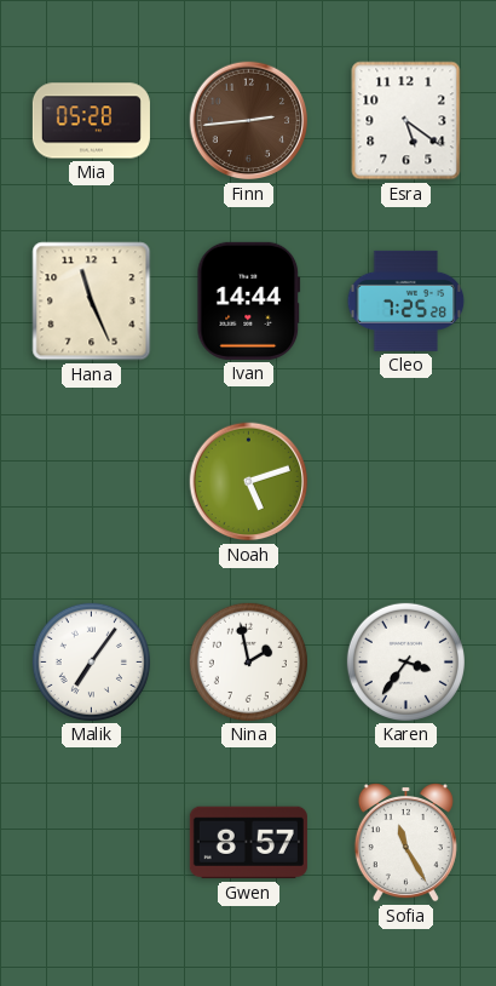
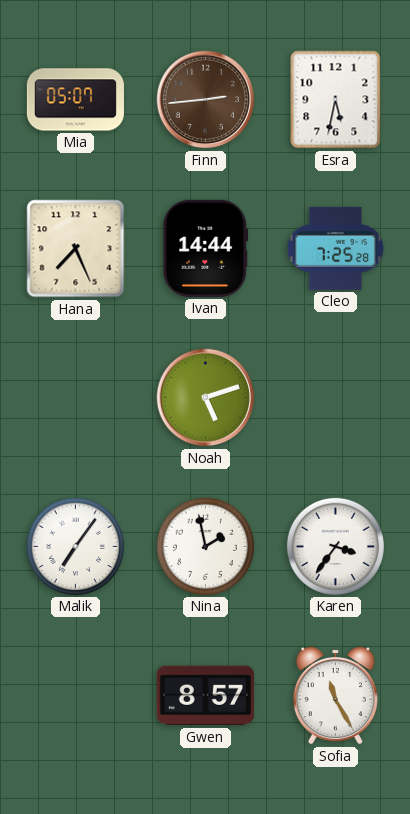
Mia: 05:28 -> 05:07 (75, 100)
Esra: 5:21 -> 5:32 (336, 100)
Hana: 11:26 -> 7:26 (76, 249)
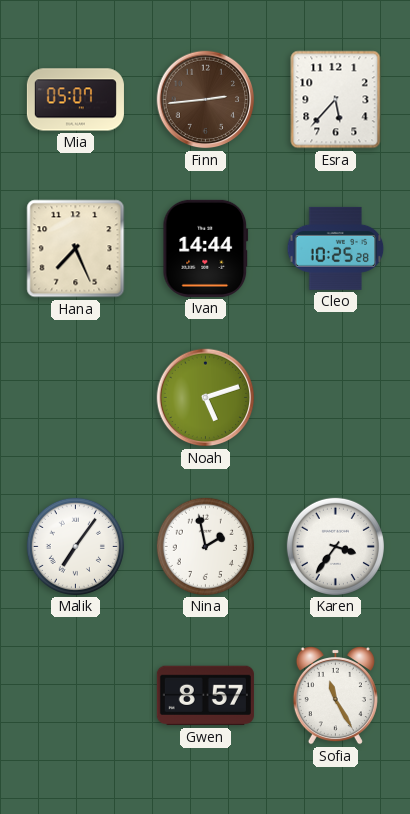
Esra: 5:32 -> 5:37 (336, 100)
Cleo: 7:25 -> 10:25 (336, 248)
